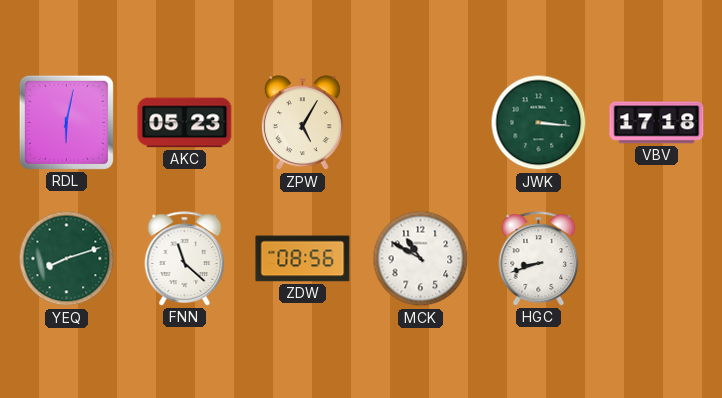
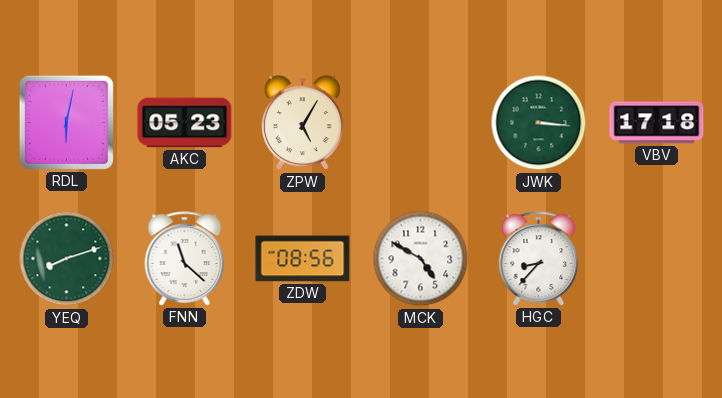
MCK: 10:50 -> 4:50 (421, 259)
HGC: 8:42 -> 8:37 (539, 259)
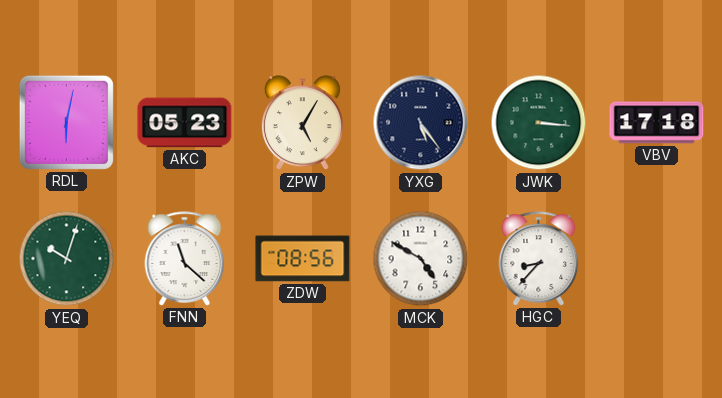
YXG: none -> 5:24 (421, 123)
YEQ: 8:12 -> 10:03 (67, 259)
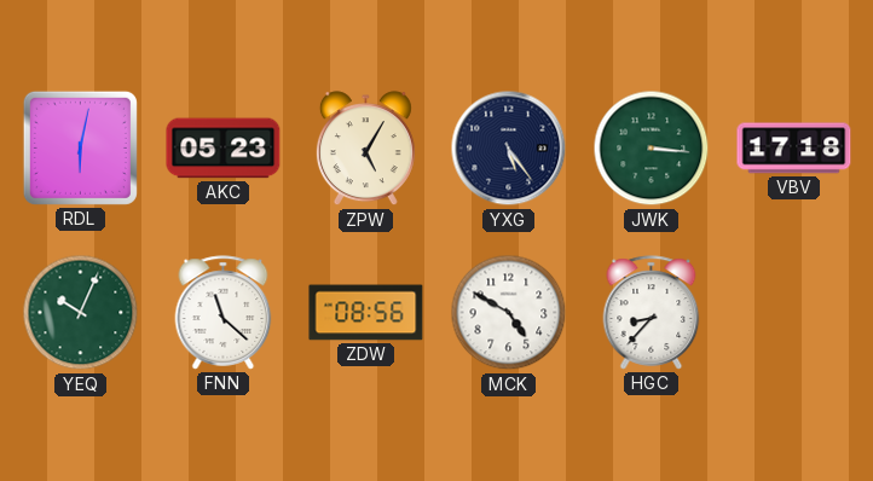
YEQ: 10:03 -> 10:04 (81, 313)
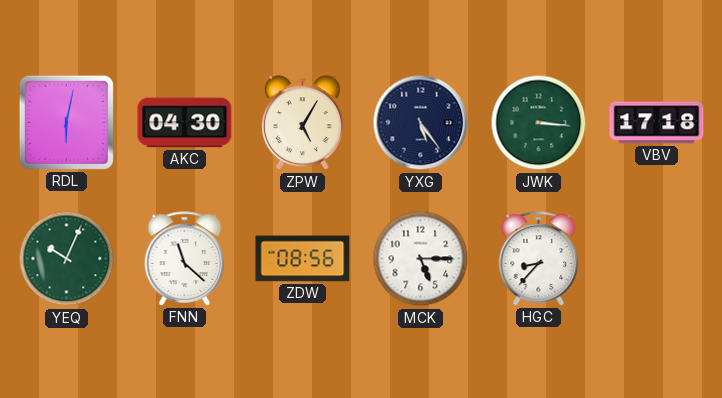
AKC: 05:23 -> 04:30 (185, 123)
MCK: 4:50 -> 5:15 (421, 259)
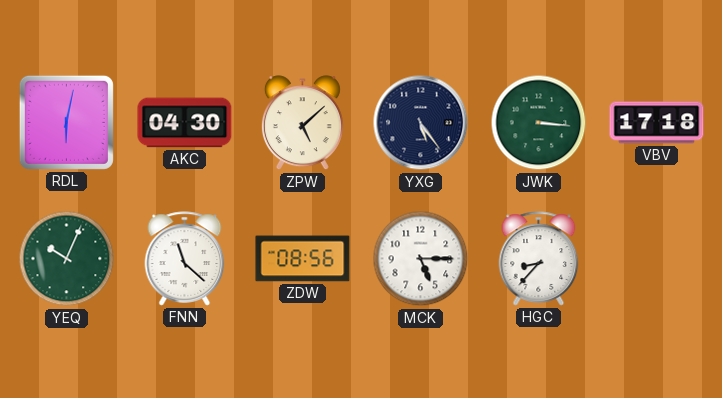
ZPW: 5:05 -> 5:08 (302, 123)
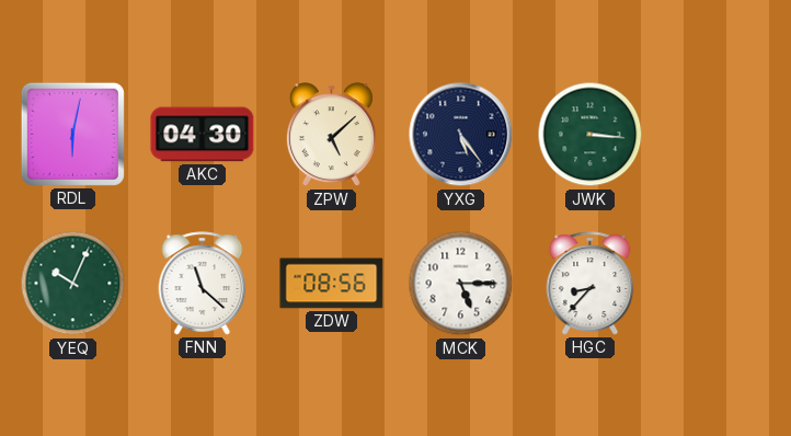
VBV: 17:18 -> none (657, 123)
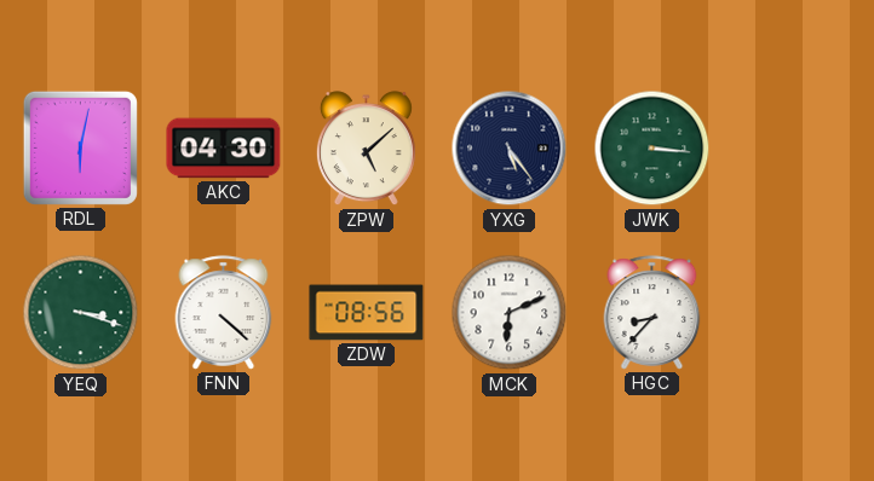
YEQ: 10:04 -> 3:18 (81, 313)
FNN: 11:22 -> 4:22 (224, 313)
MCK: 5:15 -> 6:11 (510, 313)
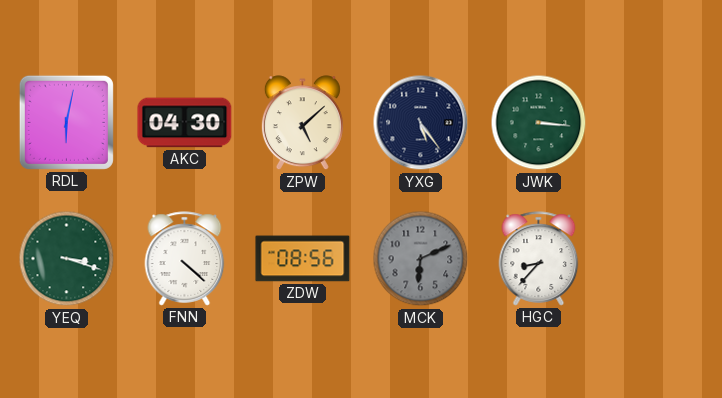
MCK dial: white -> grey (421, 259)
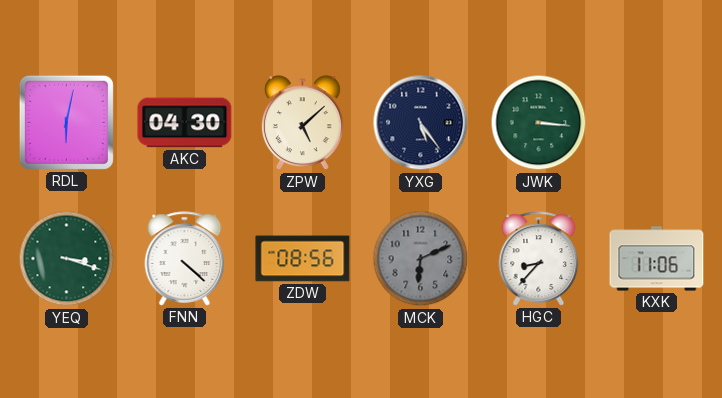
KXK: none -> 11:06 (657, 259)
